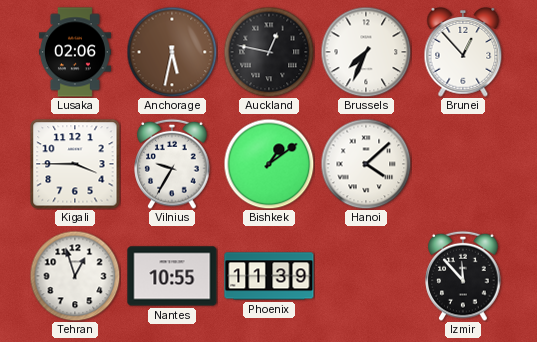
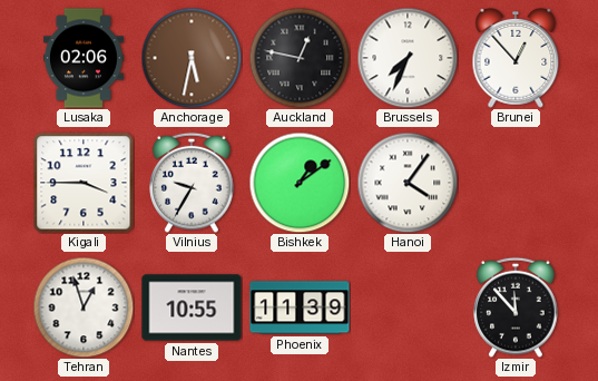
Hanoi: 4:08 -> 4:06 (408, 183)
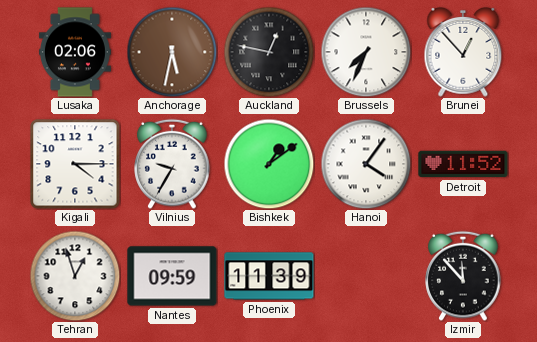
Kigali: 3:45 -> 4:15 (75, 164)
Detroit: none -> 11:52 (463, 164)
Nantes: 10:55 -> 09:59 (172, 276)
